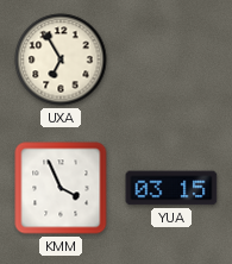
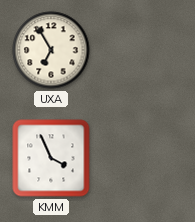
YUA: 03:15 -> none (171, 188)
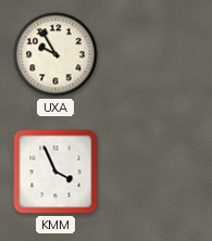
UXA: 6:55 -> 9:55 (55, 54)
